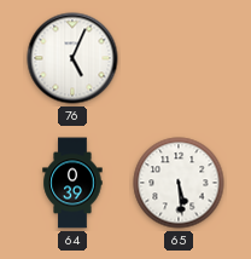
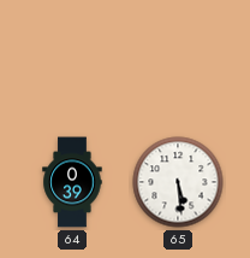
76: 5:04 -> none (72, 58)
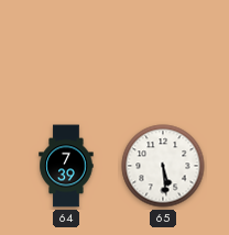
64: 0:39 -> 7:39 (66, 166)
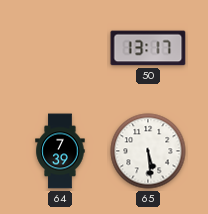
50: none -> 13:17 (148, 48)
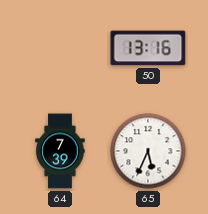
50: 13:17 -> 13:16 (148, 48)
65: 5:29 -> 5:34 (148, 151)
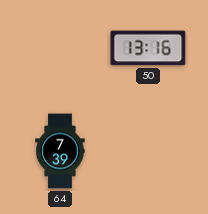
65: 5:34 -> none (148, 151)
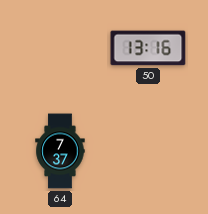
64: 7:39 -> 7:37 (60, 151)
